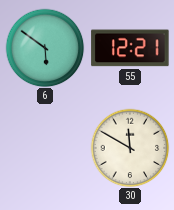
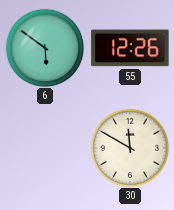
55: 12:21 -> 12:26 (130, 48)
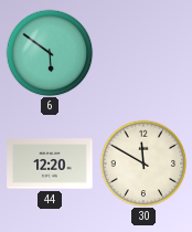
55: 12:26 -> none (130, 48)
44: none -> 12:20 (50, 164)
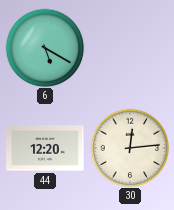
6: 5:51 -> 5:20 (45, 48)
30: 11:50 -> 12:14 (130, 148)
